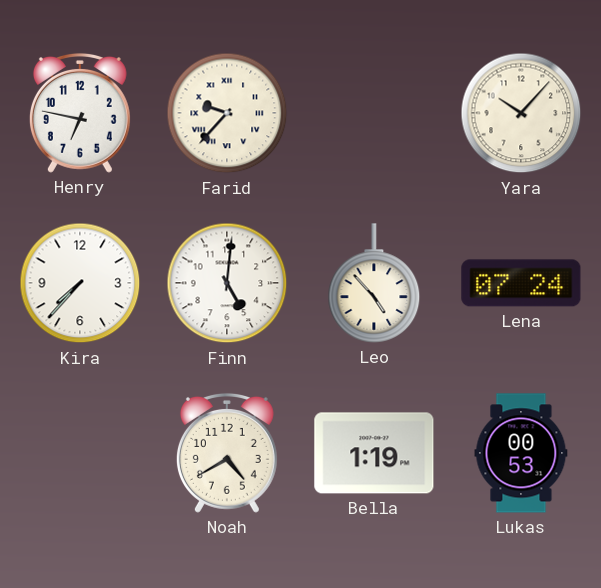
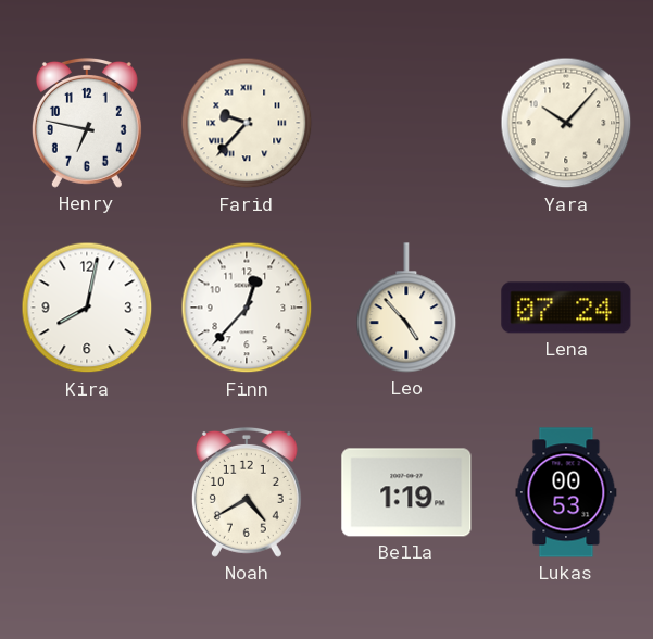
Kira: 7:37 -> 8:02 (87, 308)
Finn: 5:01 -> 12:37 (247, 308)
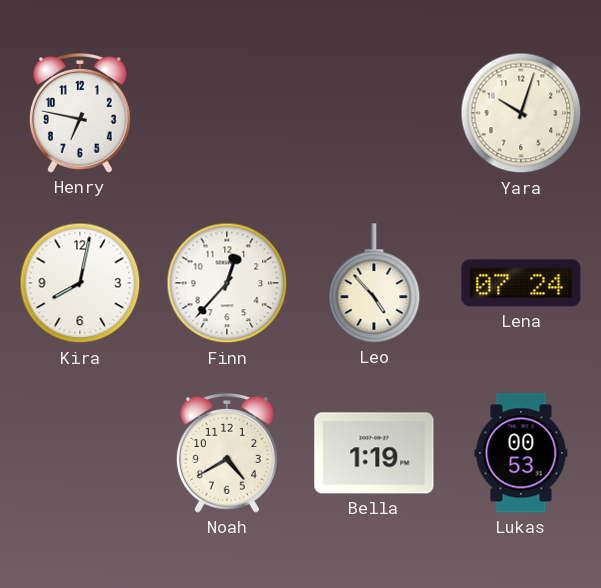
Farid: 9:37 -> none (247, 123)
Yara: 10:07 -> 10:03 (521, 113)
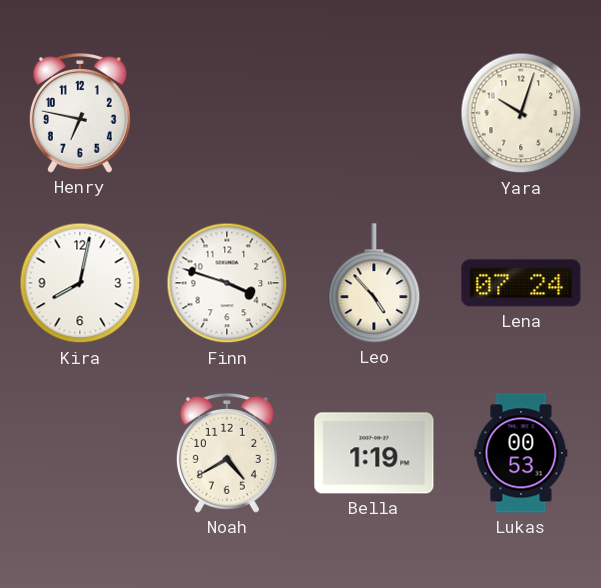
Finn: 12:37 -> 3:48 (227, 283)
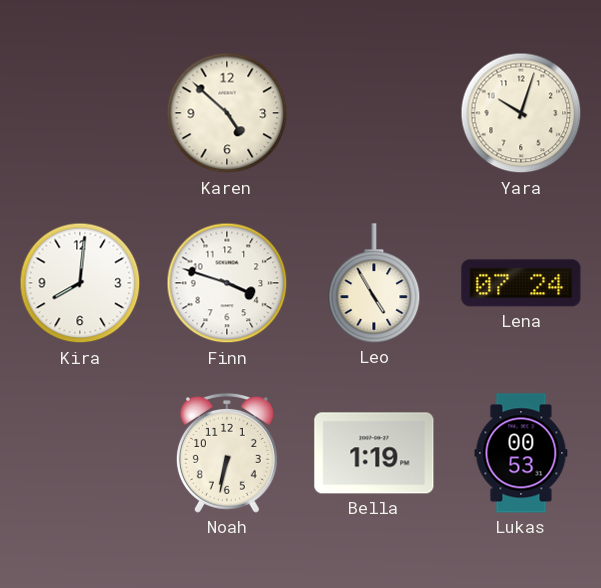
Henry: 6:47 -> none (80, 113)
Karen: none -> 4:52 (227, 113)
Kira: 8:02 -> 8:01 (80, 283)
Leo: 4:53 -> 4:55 (374, 283)
Noah: 4:40 -> 6:32 (227, 453)
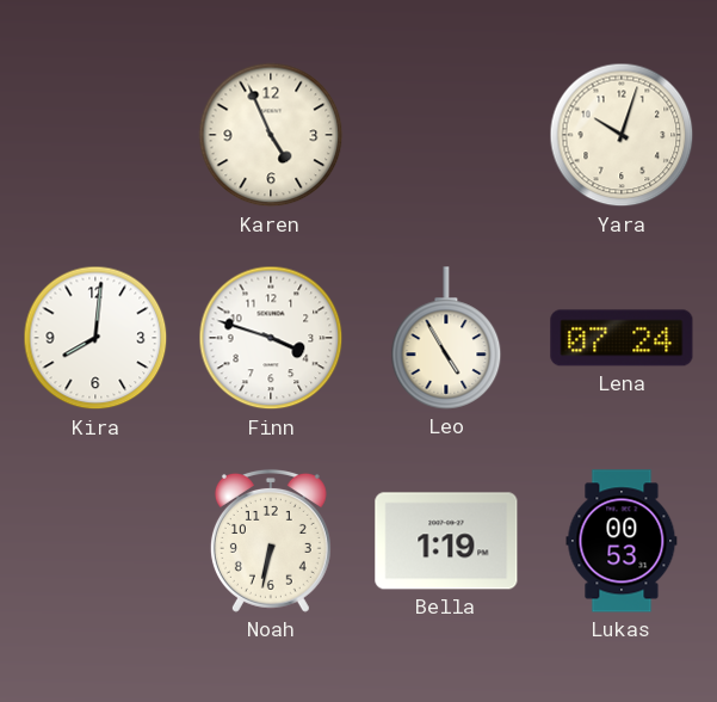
Karen: 4:52 -> 4:56 (271, 135)
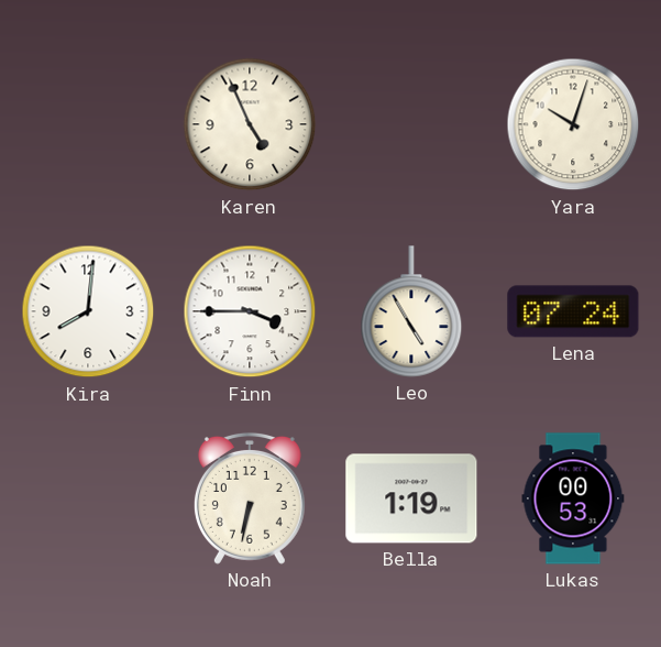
Finn: 3:48 -> 3:45 (250, 311)
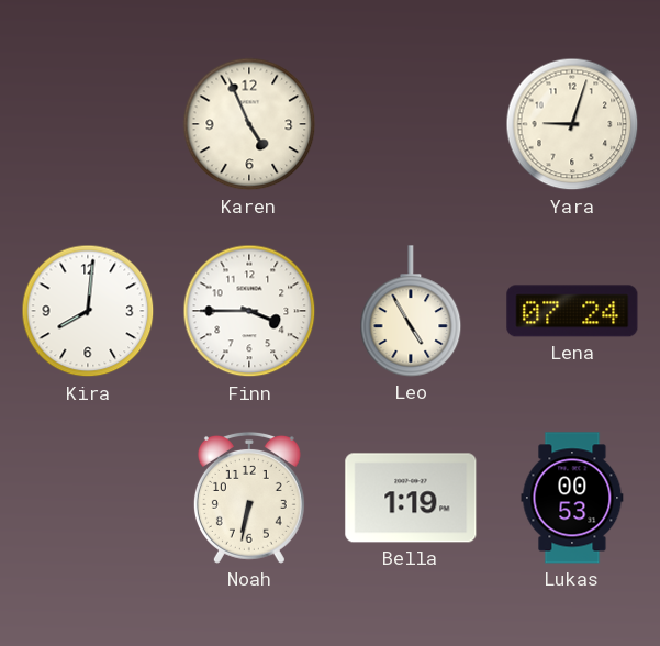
Yara: 10:03 -> 9:03 (572, 124)
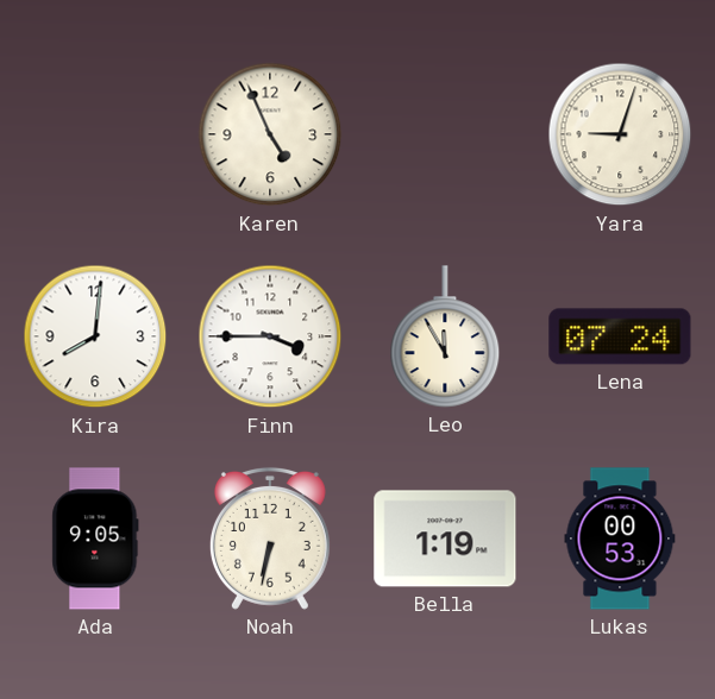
Leo: 4:55 -> 11:55 (445, 336)
Ada: none -> 9:05 (95, 539)
